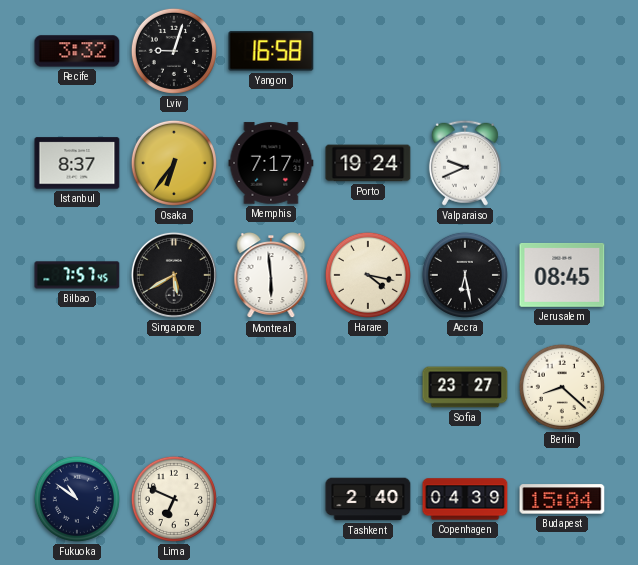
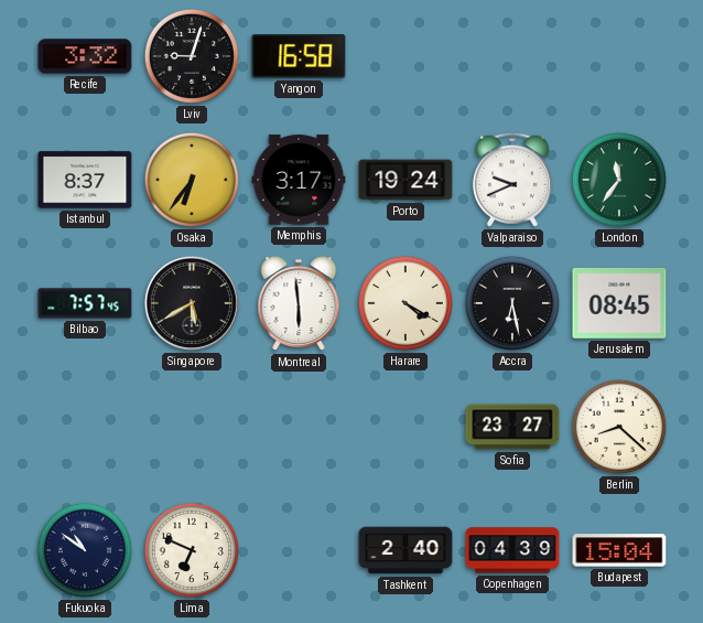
Memphis: 7:17 -> 3:17 (299, 180)
London: none -> 11:36 (619, 180)
Harare: 4:17 -> 4:20 (405, 303)
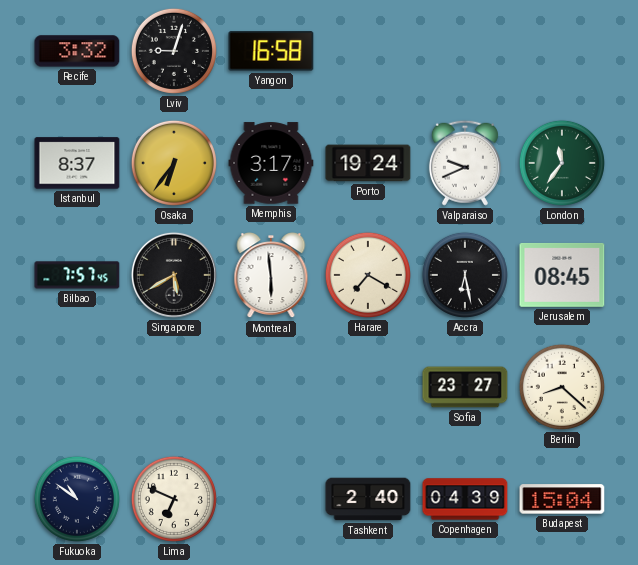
Harare: 4:20 -> 7:20 (368, 275)
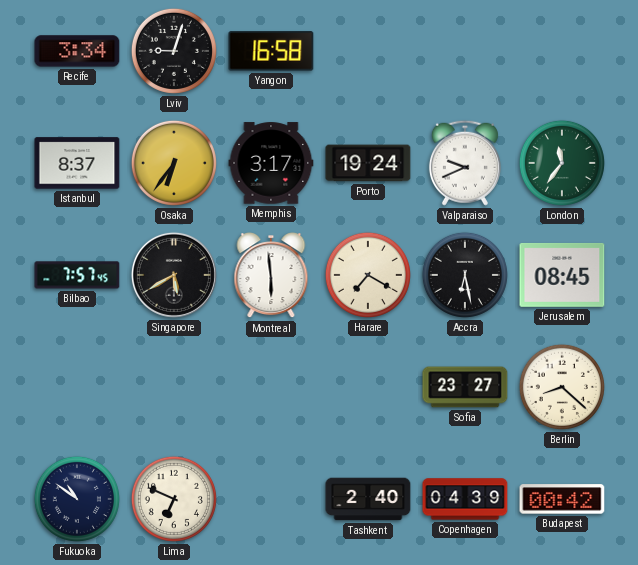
Recife: 3:32 -> 3:34 (77, 51)
Budapest: 15:04 -> 00:42 (562, 499)
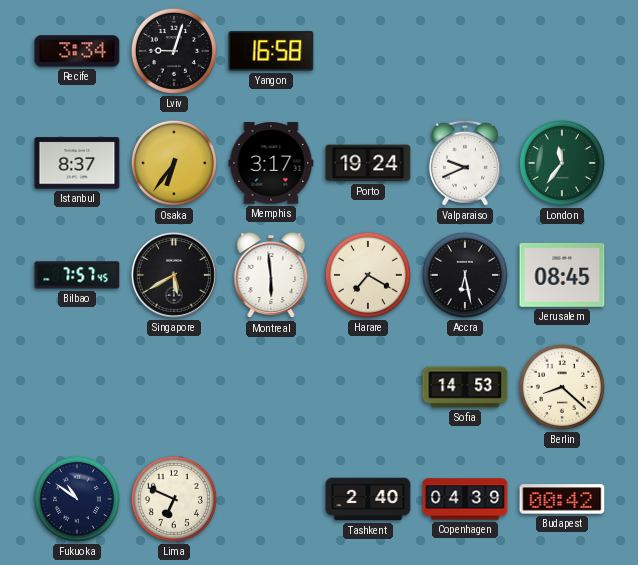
Sofia: 23:27 -> 14:53 (465, 387)
